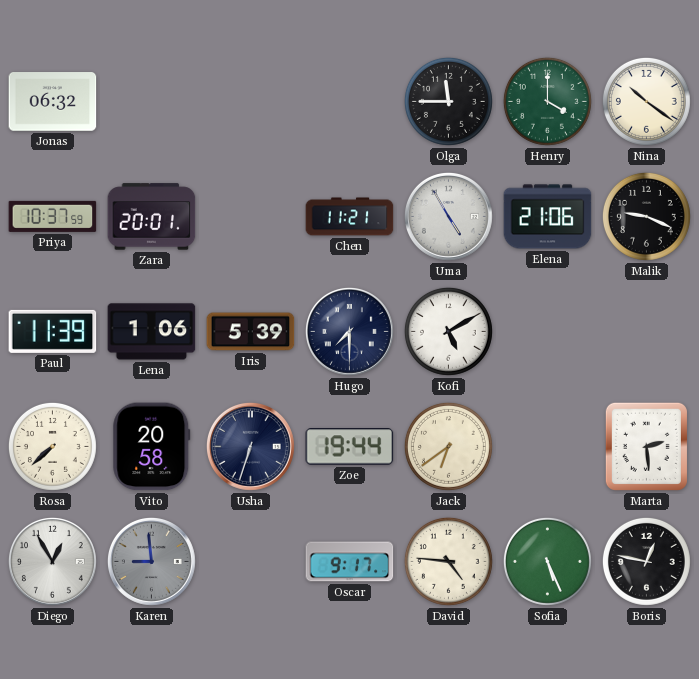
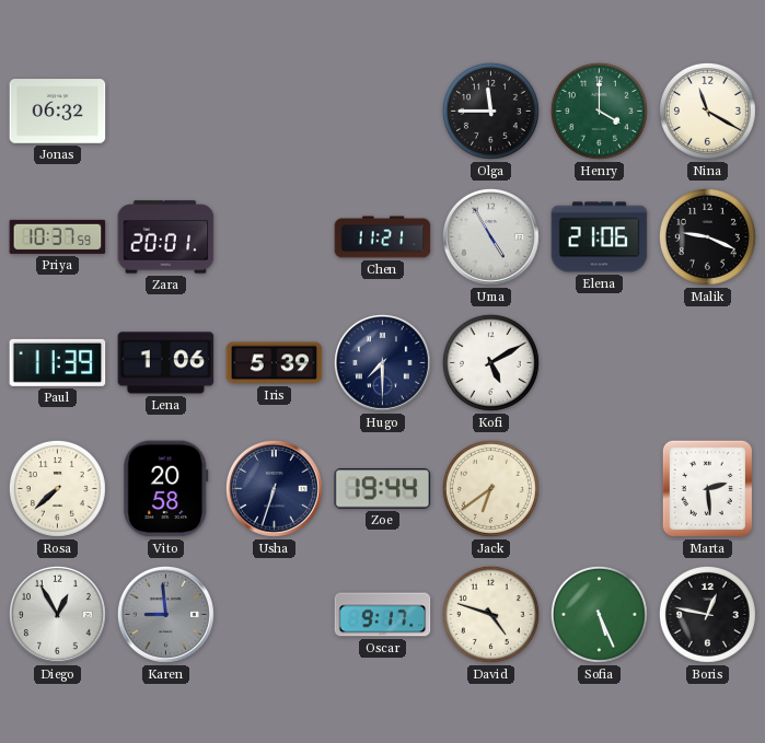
Nina: 10:21 -> 11:20 (707, 111)
David: 4:46 -> 4:48 (490, 614)
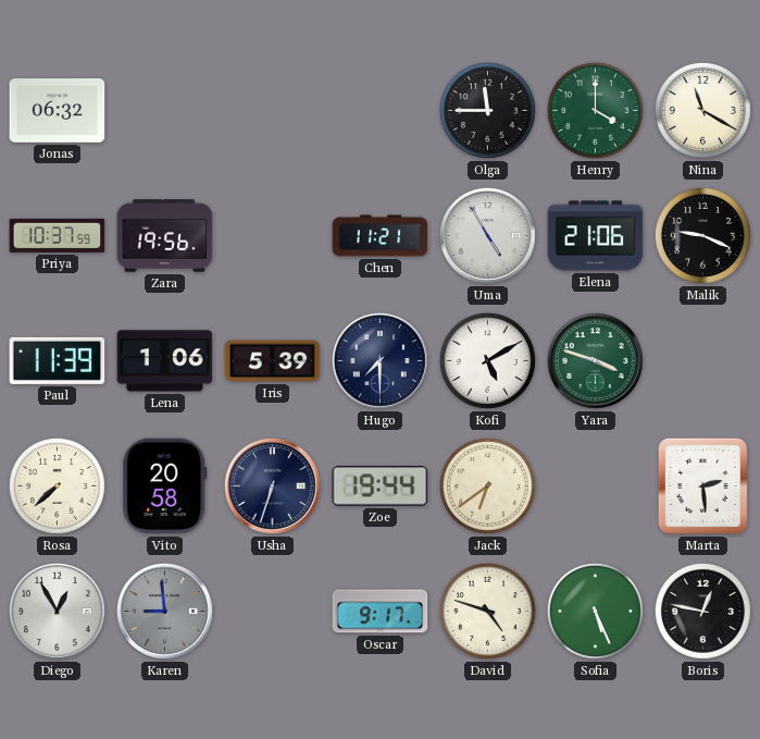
Zara: 20:01 -> 19:56 (165, 236)
Yara: none -> 3:48 (595, 360)
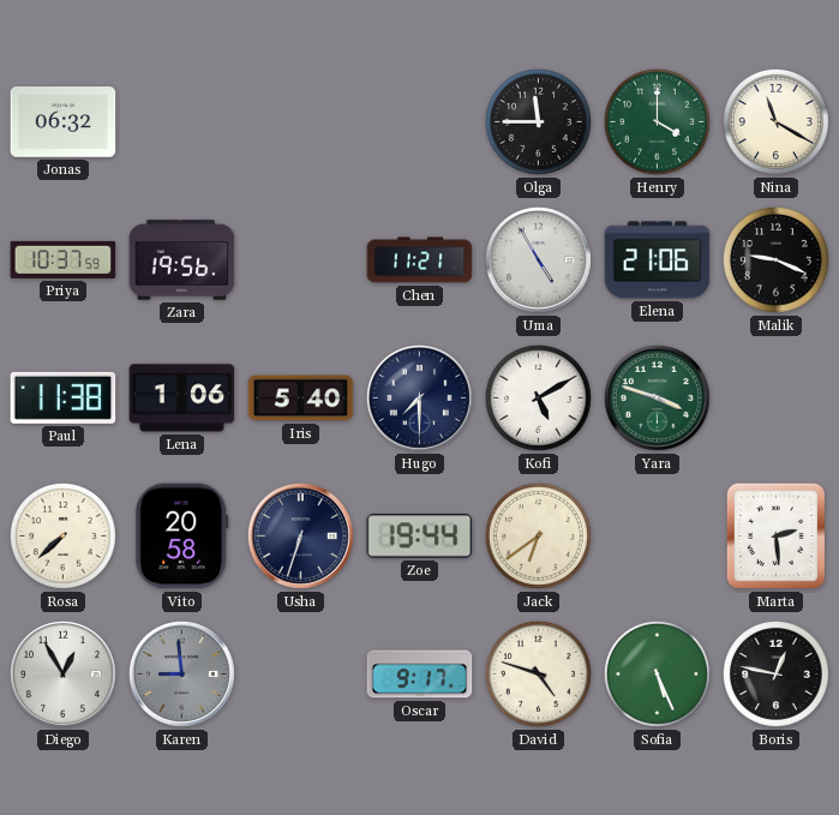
Paul: 11:39 -> 11:38 (64, 397)
Iris: 5:39 -> 5:40 (301, 398)
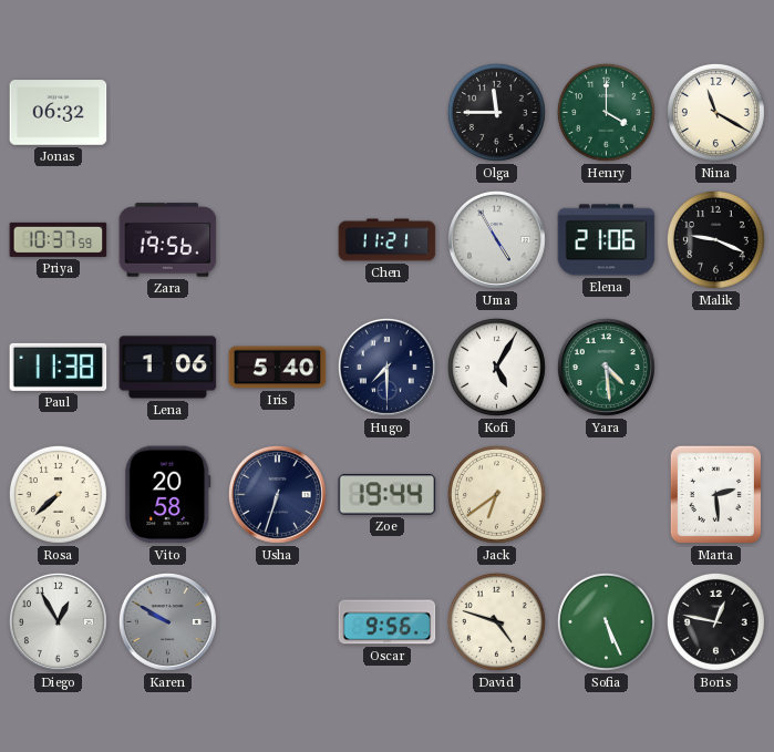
Kofi: 5:10 -> 5:05 (496, 367)
Yara: 3:48 -> 4:29 (606, 367)
Karen: 8:59 -> 9:50 (167, 621)
Oscar: 9:17 -> 9:56 (388, 622)
